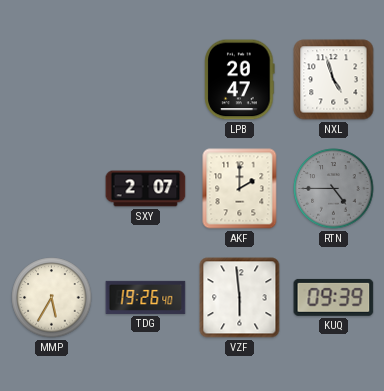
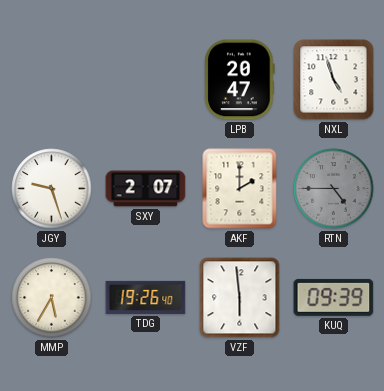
JGY: none -> 9:27 (52, 189)
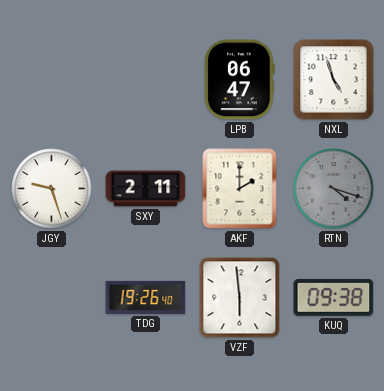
LPB: 20:47 -> 06:47 (240, 80)
SXY: 2:07 -> 2:11 (146, 189)
RTN: 4:45 -> 4:18 (334, 189)
MMP: 5:35 -> none (52, 298)
KUQ: 09:39 -> 09:38 (334, 297)
